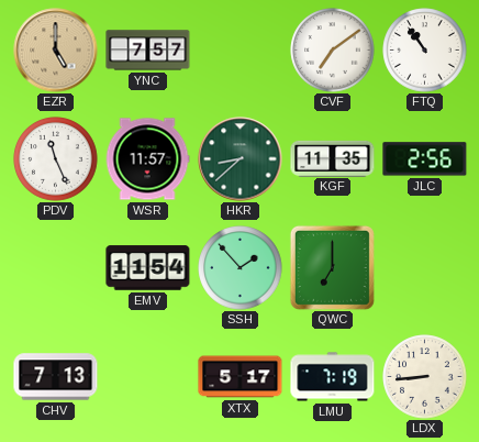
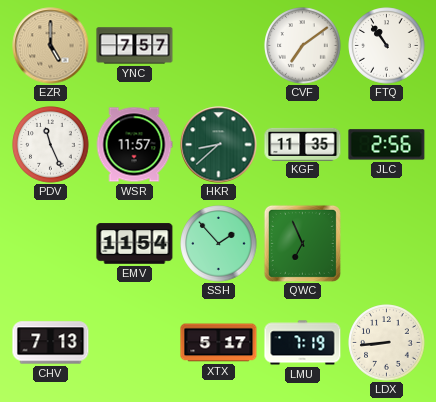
QWC: 7:00 -> 6:56 (302, 243)
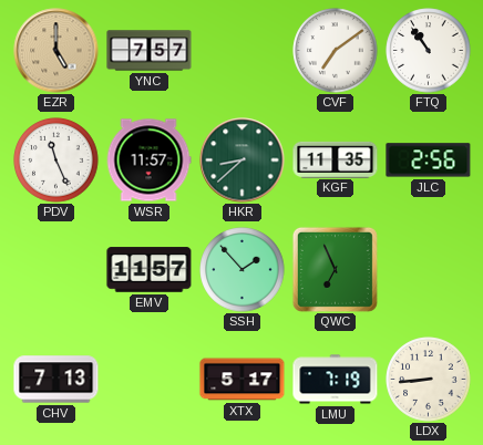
EMV: 11:54 -> 11:57 (150, 270)
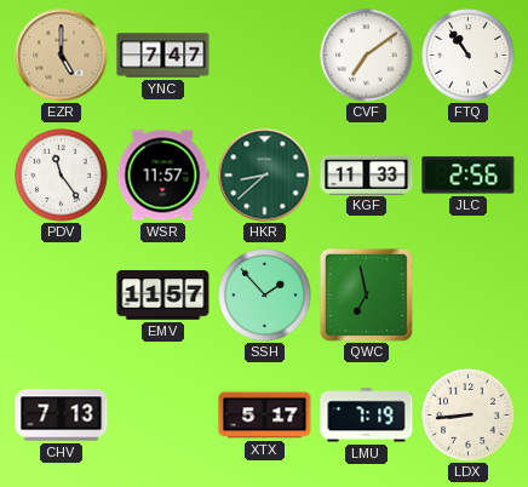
YNC: 7:57 -> 7:47 (163, 56)
PDV: 11:26 -> 11:24 (62, 176)
KGF: 11:35 -> 11:33 (367, 174)
QWC: 6:56 -> 6:58 (366, 294)
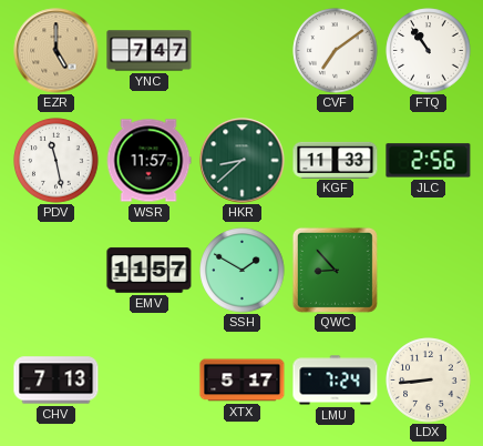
PDV: 11:24 -> 11:28 (56, 161)
SSH: 1:53 -> 1:50 (243, 271)
QWC: 6:58 -> 8:53 (335, 270)
LMU: 7:19 -> 7:24 (336, 381)
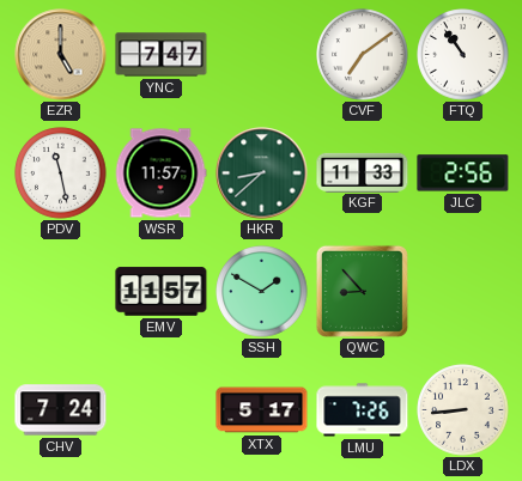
CHV: 7:13 -> 7:24 (61, 410)
LMU: 7:24 -> 7:26 (363, 410)
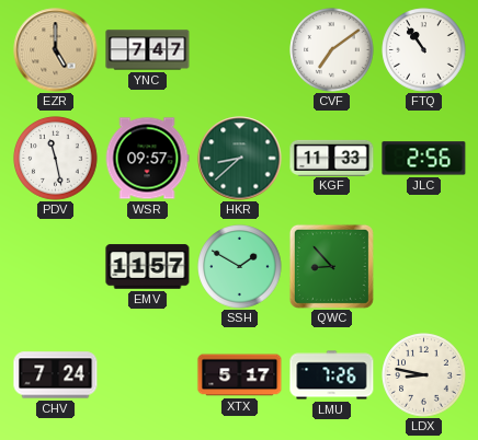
WSR: 11:57 -> 09:57 (147, 159)
LDX: 8:44 -> 8:47 (424, 375)
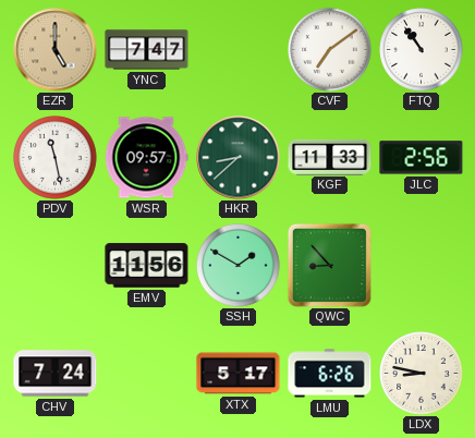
EMV: 11:57 -> 11:56 (147, 266)
LMU: 7:26 -> 6:26 (330, 374)
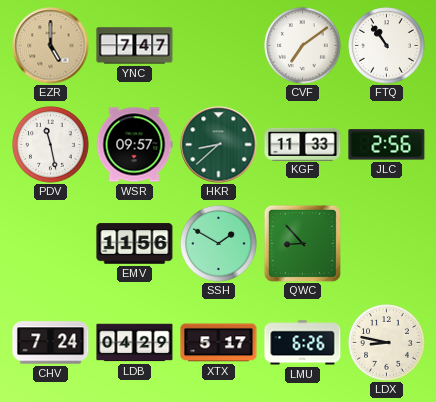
LDB: none -> 04:29 (135, 343)
